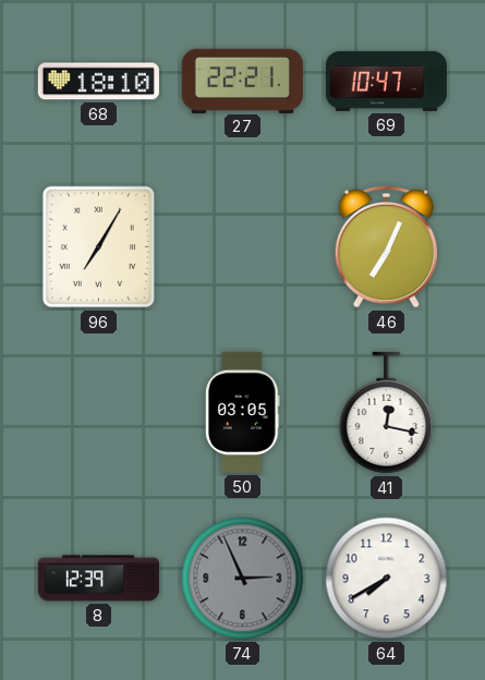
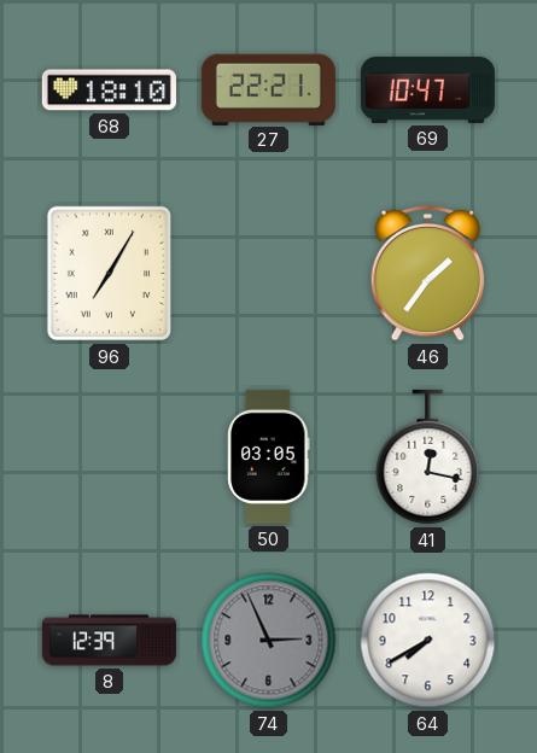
46: 7:04 -> 1:36 (428, 273)
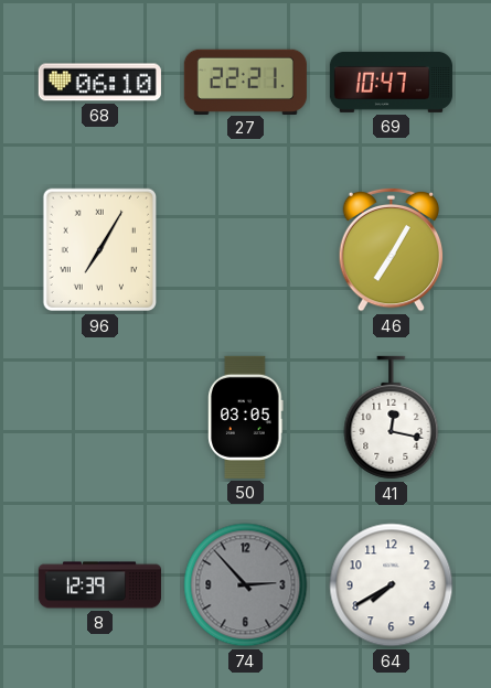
68: 18:10 -> 06:10 (99, 83)
46: 1:36 -> 7:05 (392, 249)
74: 2:56 -> 2:53 (246, 585)
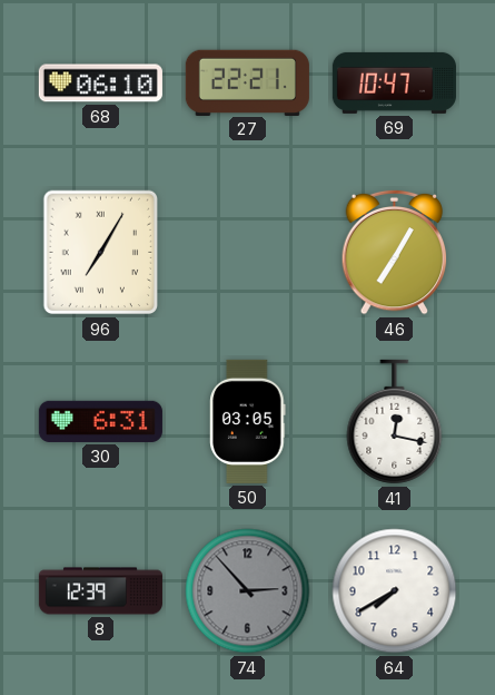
30: none -> 6:31 (100, 421)
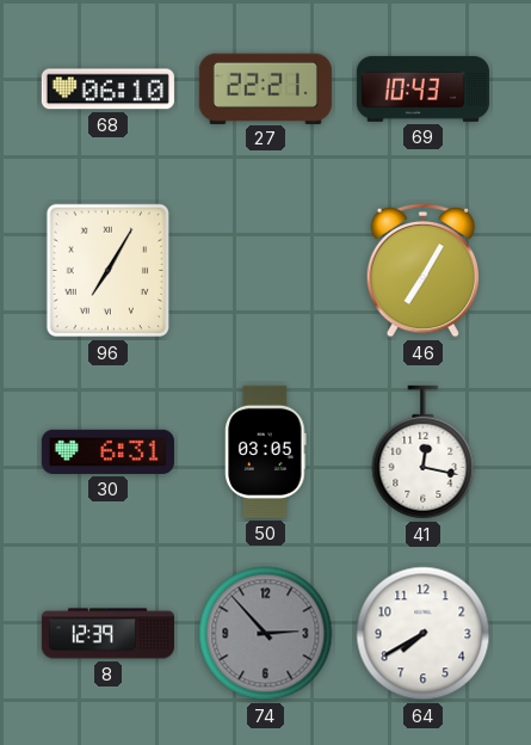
69: 10:47 -> 10:43 (422, 88)
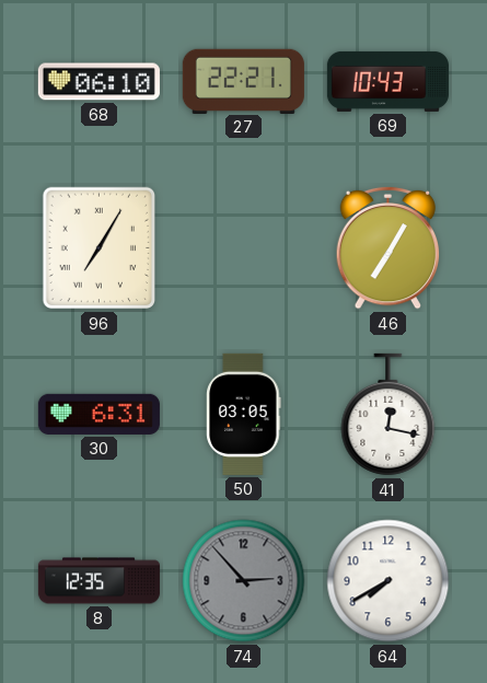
8: 12:39 -> 12:35 (98, 581)
